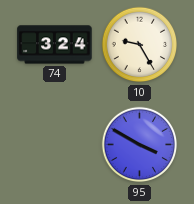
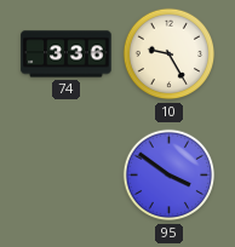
74: 3:24 -> 3:36 (67, 54)
95: 3:50 -> 3:51 (170, 176)
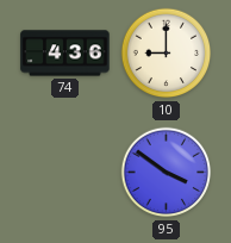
74: 3:36 -> 4:36 (65, 54)
10: 9:25 -> 9:00 (167, 54)
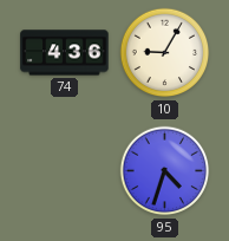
10: 9:00 -> 9:05 (165, 53)
95: 3:51 -> 4:33 (165, 171)
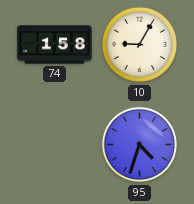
74: 4:36 -> 1:58 (55, 45)
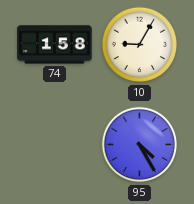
95: 4:33 -> 4:25 (140, 145)
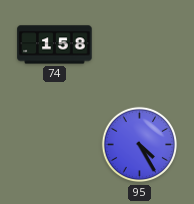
10: 9:05 -> none (140, 45)
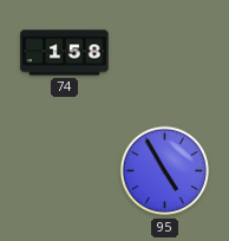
95: 4:25 -> 4:55 (165, 171)
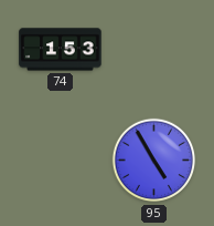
74: 1:58 -> 1:53 (61, 50)
